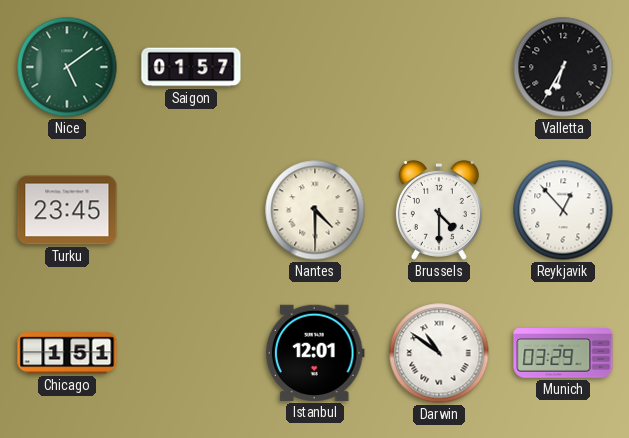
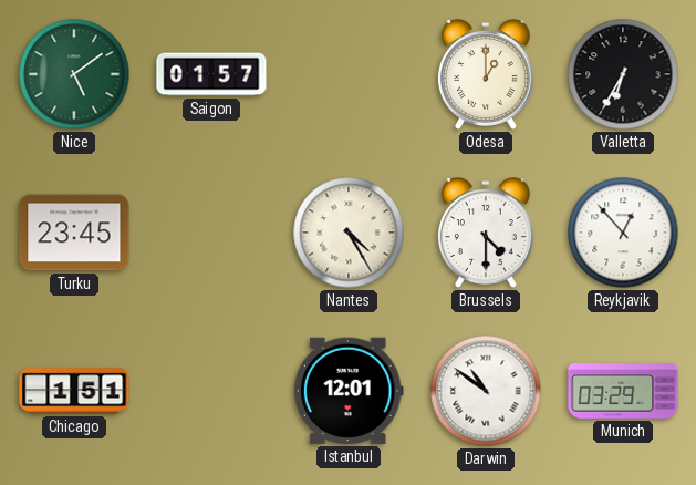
Odesa: none -> 1:00 (486, 75)
Nantes: 4:30 -> 4:25 (349, 233)
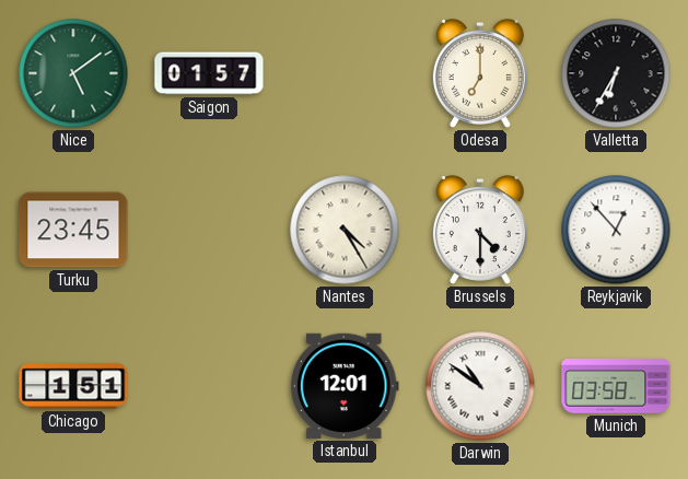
Odesa: 1:00 -> 7:00 (480, 74)
Munich: 03:29 -> 03:58 (616, 387)
